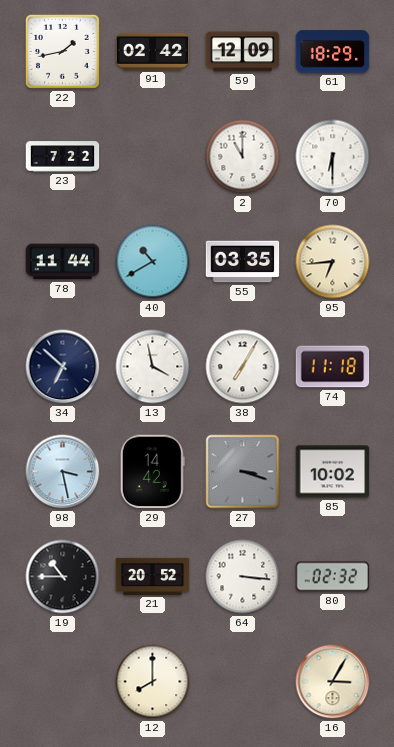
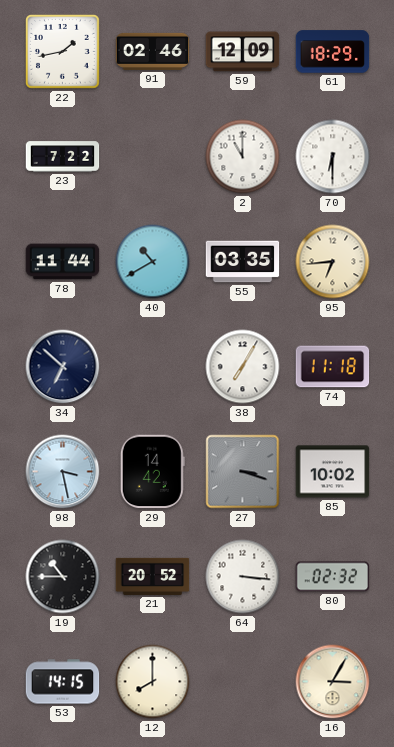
91: 02:42 -> 02:46 (153, 51)
13: 3:58 -> none (153, 367)
53: none -> 14:15 (63, 682)
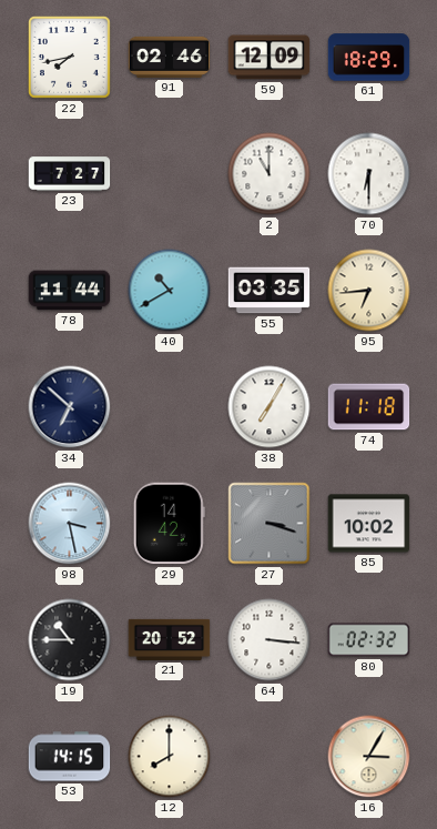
22: 1:43 -> 7:43 (70, 58)
23: 7:22 -> 7:27 (70, 174)
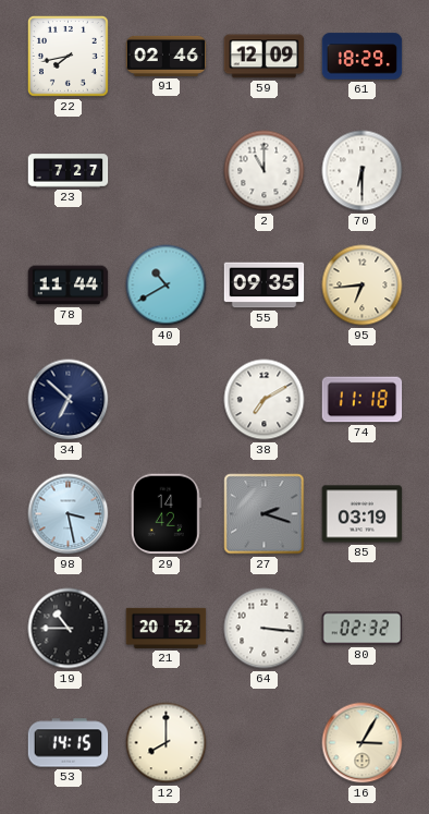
55: 03:35 -> 09:35 (265, 285)
38: 7:05 -> 7:10 (265, 400)
27: 3:18 -> 2:18 (265, 514)
85: 10:02 -> 03:19 (363, 514)
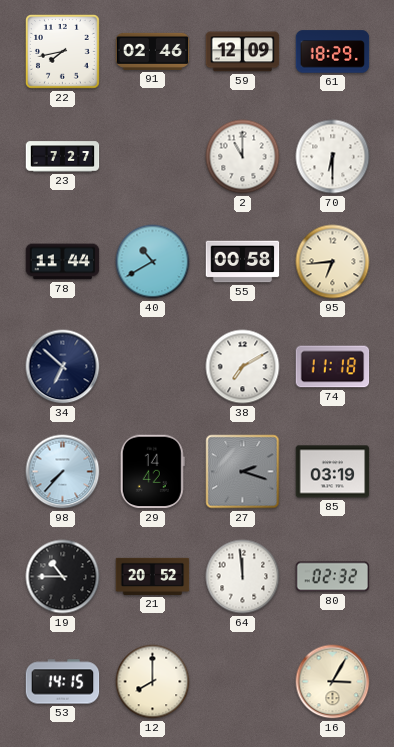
55: 09:35 -> 00:58 (243, 262)
98: 3:28 -> 7:37 (63, 472)
64: 3:16 -> 11:59 (243, 577)
